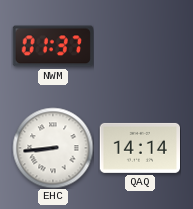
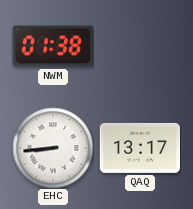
NWM: 01:37 -> 01:38 (53, 46)
QAQ: 14:14 -> 13:17 (139, 148)
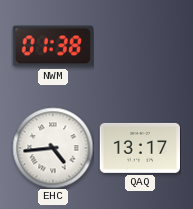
EHC: 8:44 -> 4:44 (53, 148)
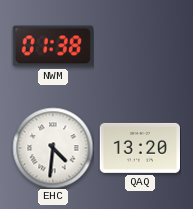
EHC: 4:44 -> 4:31 (53, 148)
QAQ: 13:17 -> 13:20 (139, 148)
